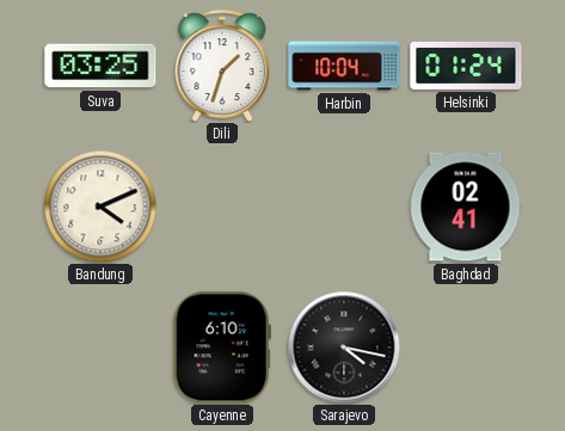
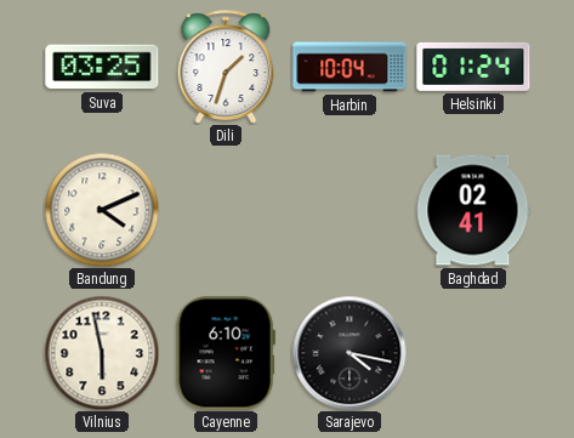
Vilnius: none -> 5:58 (102, 353)
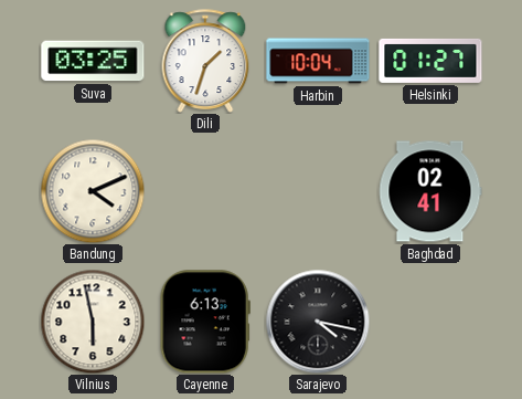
Helsinki: 01:24 -> 01:27 (430, 61)
Cayenne: 6:10 -> 6:13 (205, 322)
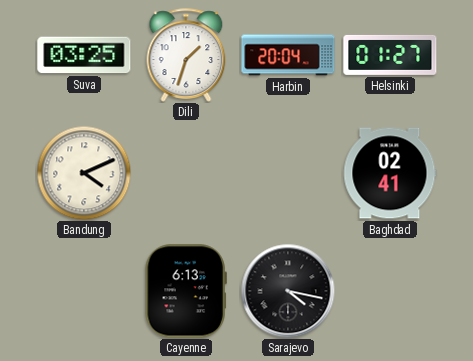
Harbin: 10:04 -> 20:04 (288, 55)
Vilnius: 5:58 -> none (93, 322)
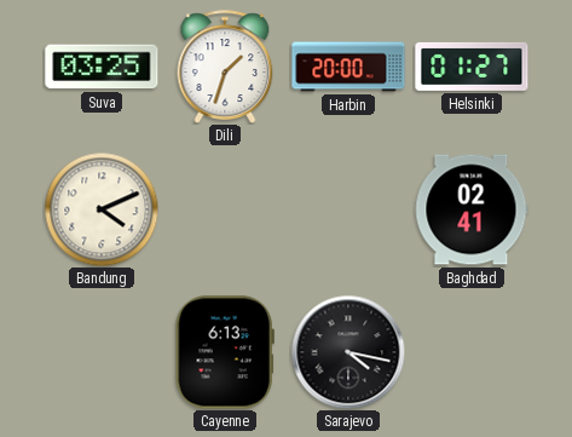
Harbin: 20:04 -> 20:00 (348, 67)
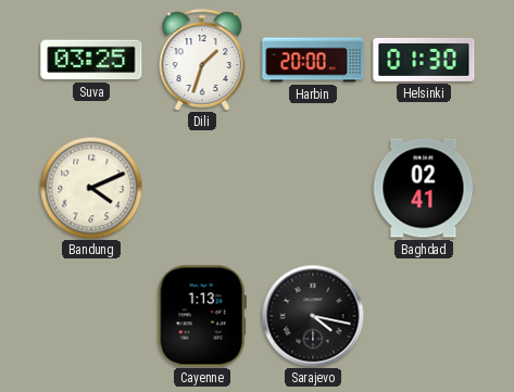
Helsinki: 01:27 -> 01:30 (424, 60)
Cayenne: 6:13 -> 1:13 (202, 316)
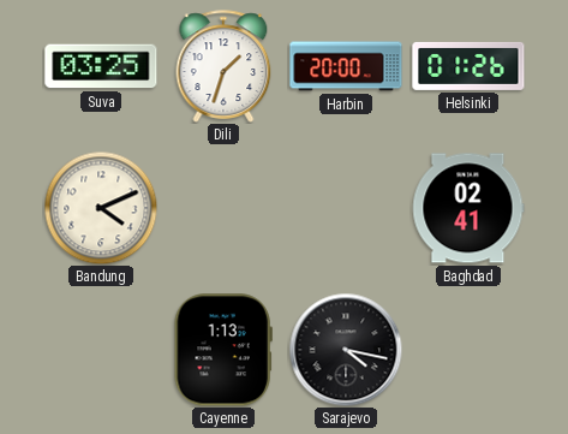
Helsinki: 01:30 -> 01:26 (468, 66)
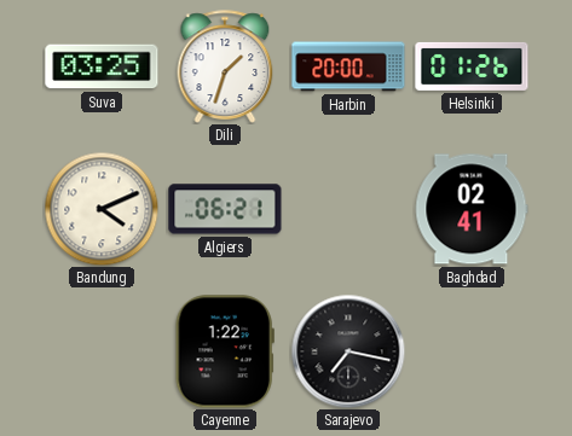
Algiers: none -> 06:21 (225, 209)
Cayenne: 1:13 -> 1:22 (225, 351)
Sarajevo: 4:17 -> 7:17 (348, 351)
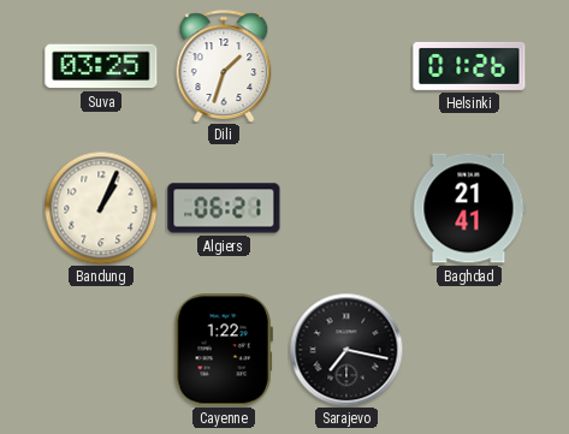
Harbin: 20:00 -> none (348, 66)
Bandung: 4:11 -> 1:04 (101, 208)
Baghdad: 02:41 -> 21:41 (469, 208)
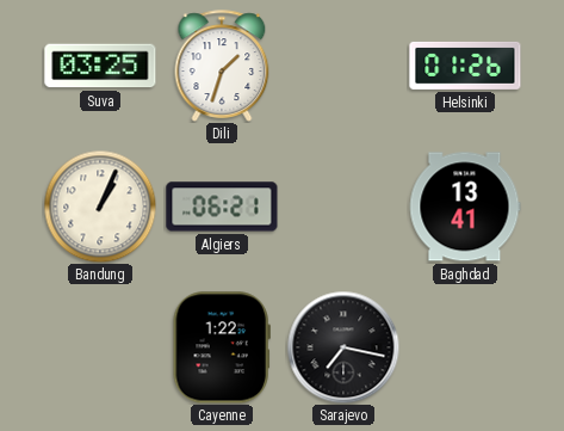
Baghdad: 21:41 -> 13:41 (465, 207)
